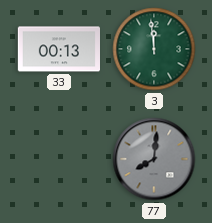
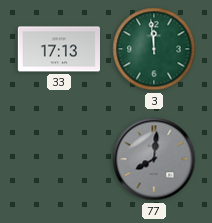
33: 00:13 -> 17:13 (58, 49)
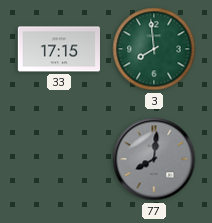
33: 17:13 -> 17:15 (58, 49)
3: 11:59 -> 7:59 (154, 49)
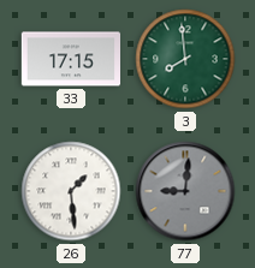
26: none -> 1:29 (71, 191)
77: 8:01 -> 9:01 (185, 191)
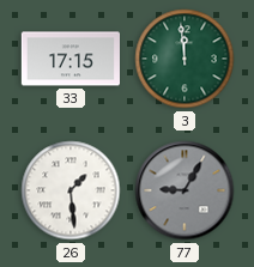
3: 7:59 -> 11:59 (185, 59)
77: 9:01 -> 9:05 (185, 190)
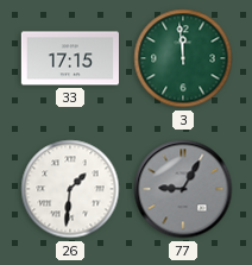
26: 1:29 -> 1:31 (70, 189)
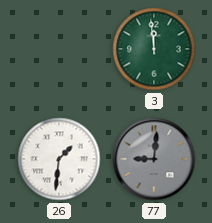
33: 17:15 -> none (69, 58)
77: 9:05 -> 9:01 (154, 159)
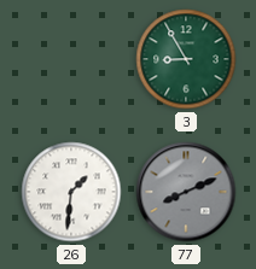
3: 11:59 -> 8:55 (186, 59)
77: 9:01 -> 8:11 (186, 192)
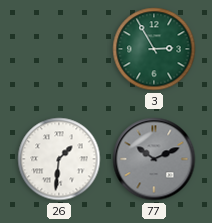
3: 8:55 -> 2:55 (154, 49)
77: 8:11 -> 10:11 (154, 159)
